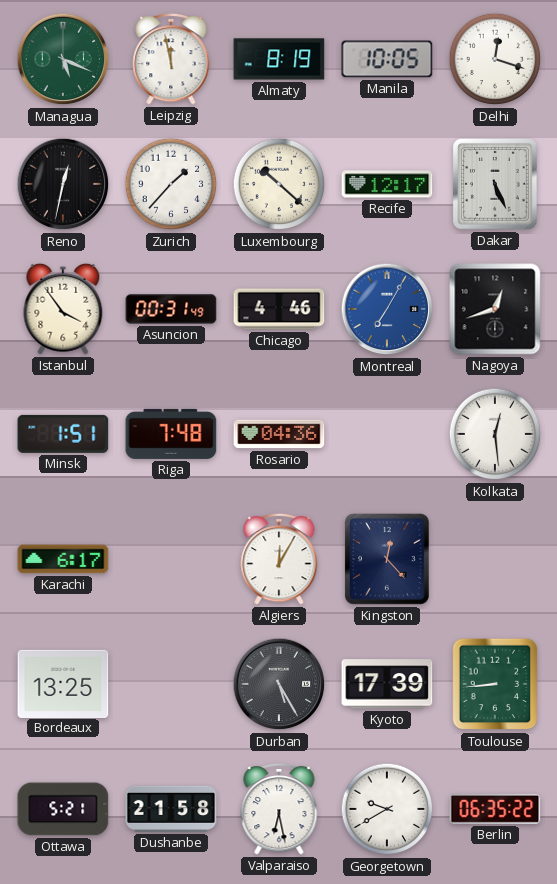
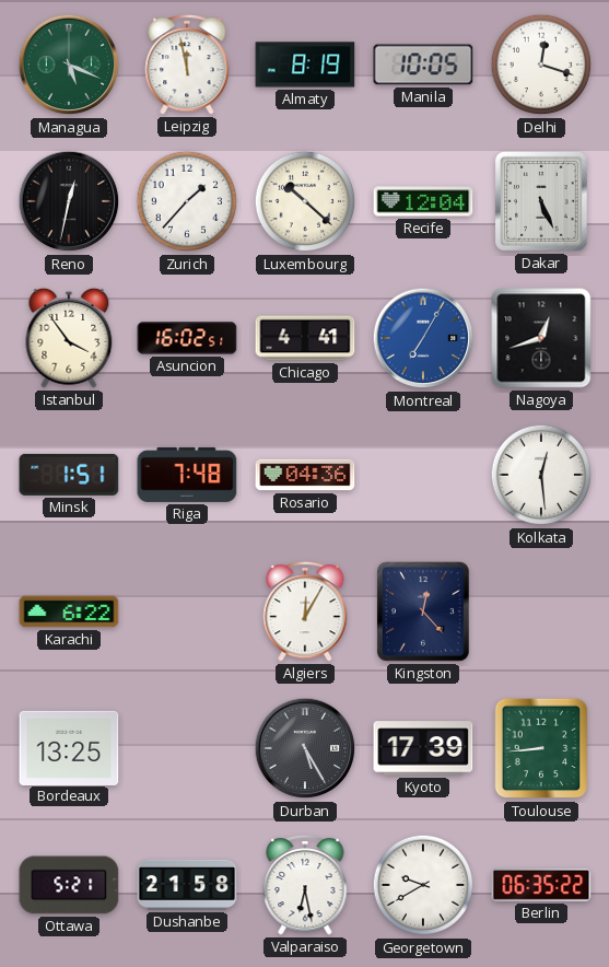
Recife: 12:17 -> 12:04 (423, 201)
Asuncion: 00:31 -> 16:02 (187, 338)
Chicago: 4:46 -> 4:41 (305, 338)
Karachi: 6:17 -> 6:22 (69, 611)
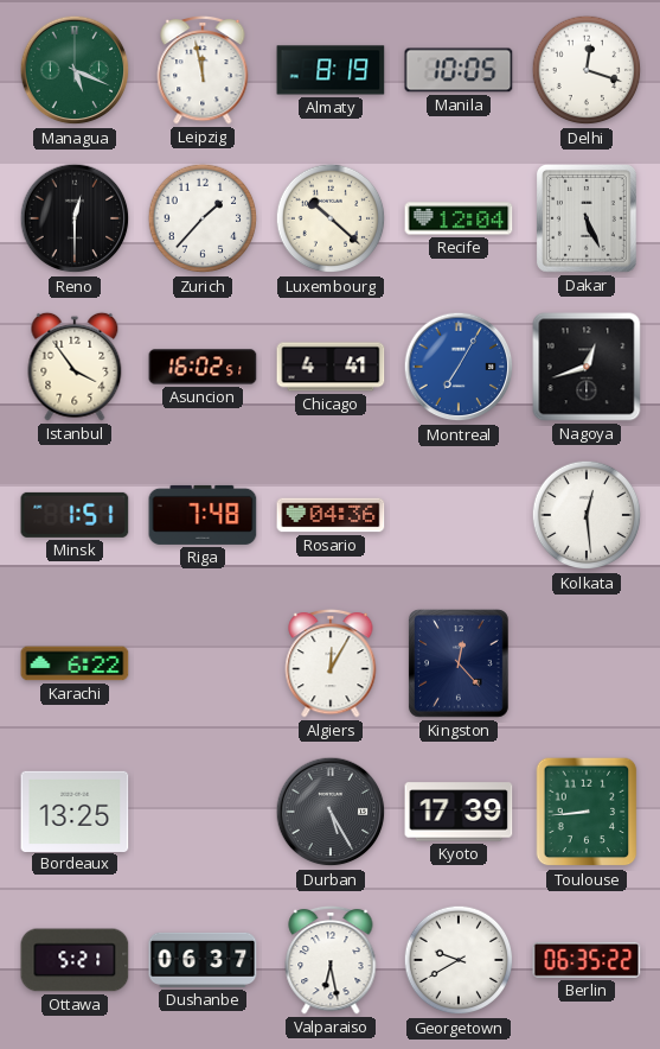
Reno: 12:32 -> 12:30 (75, 218)
Dushanbe: 21:58 -> 06:37 (203, 960)
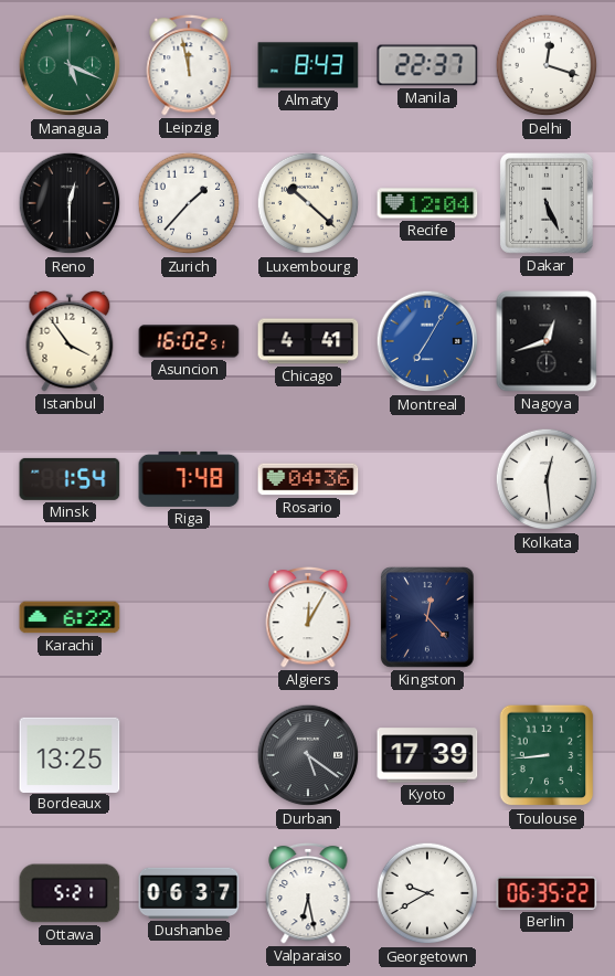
Almaty: 8:19 -> 8:43 (308, 65)
Manila: 10:05 -> 22:37 (427, 65)
Minsk: 1:51 -> 1:54 (70, 479)
Durban: 5:25 -> 5:21 (308, 755)
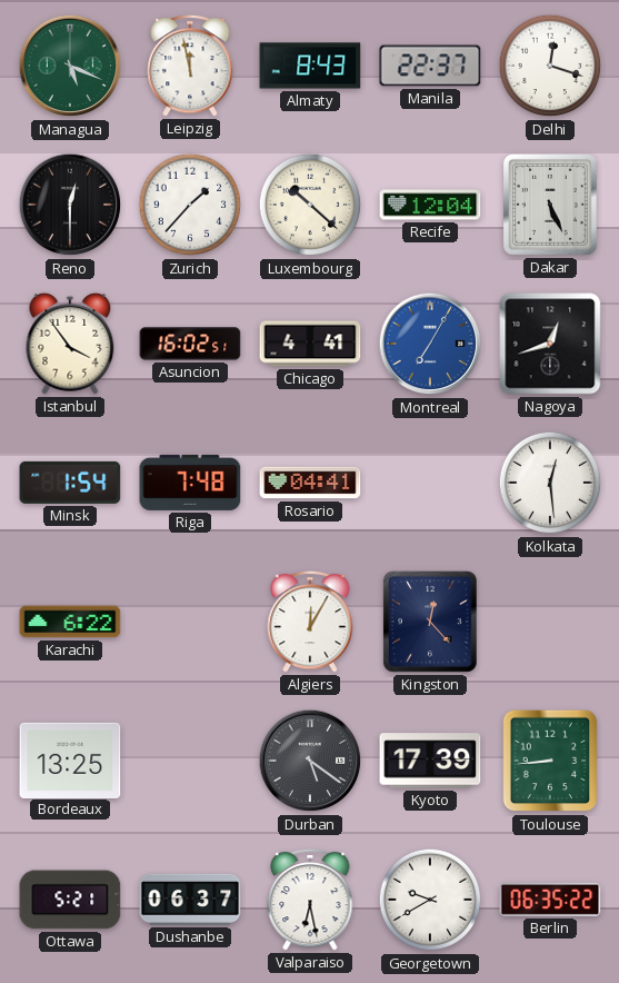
Rosario: 04:36 -> 04:41 (310, 483)
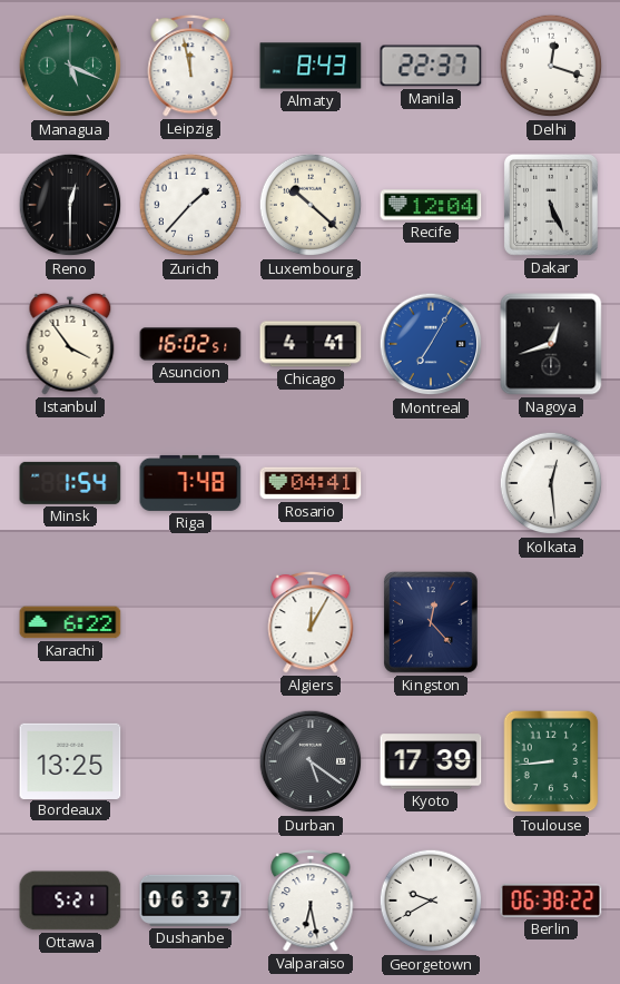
Berlin: 06:35 -> 06:38 (551, 901)
